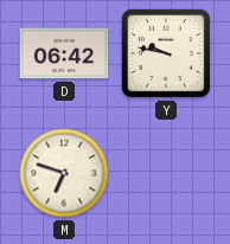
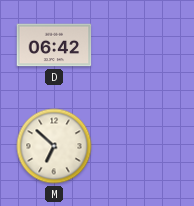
Y: 9:47 -> none (166, 53)
M: 6:48 -> 6:52 (54, 146)
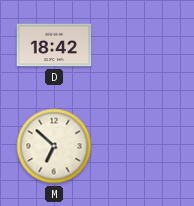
D: 06:42 -> 18:42 (54, 45)
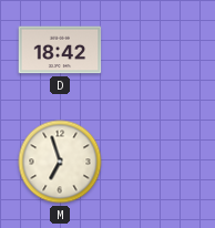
M: 6:52 -> 6:57 (60, 162)
